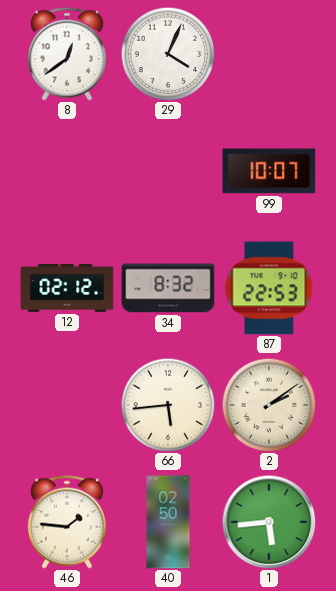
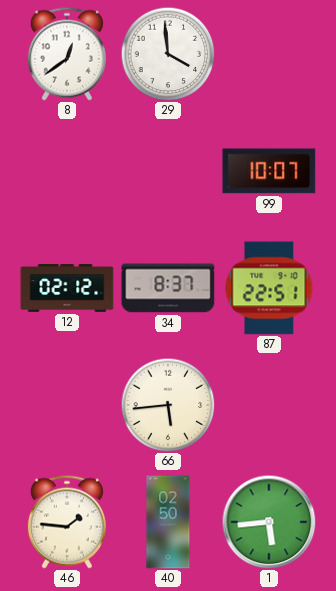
29: 4:04 -> 3:59 (168, 54)
34: 8:32 -> 8:37 (168, 288)
87: 22:53 -> 22:51 (269, 288)
2: 2:09 -> none (269, 405)
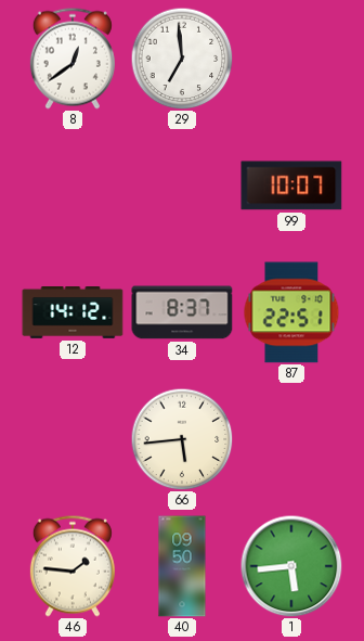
29: 3:59 -> 6:59 (182, 59)
12: 02:12 -> 14:12 (73, 312)
40: 02:50 -> 09:50 (182, 566)
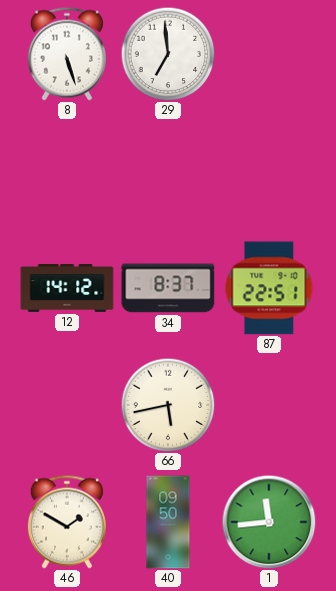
8: 12:39 -> 5:27 (67, 54)
99: 10:07 -> none (291, 185)
66: 5:44 -> 5:43 (168, 405)
46: 1:46 -> 1:50 (67, 522)
1: 5:44 -> 11:44 (269, 522)
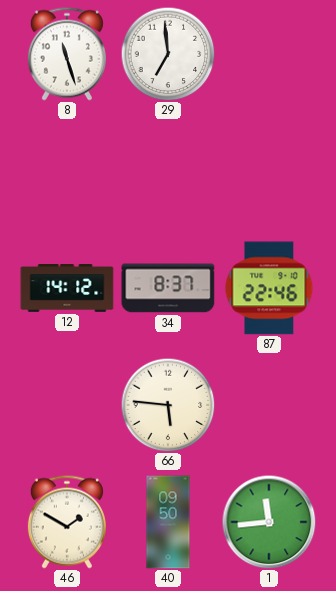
8: 5:27 -> 11:27 (67, 54)
87: 22:51 -> 22:46 (269, 288)
66: 5:43 -> 5:46 (168, 405)
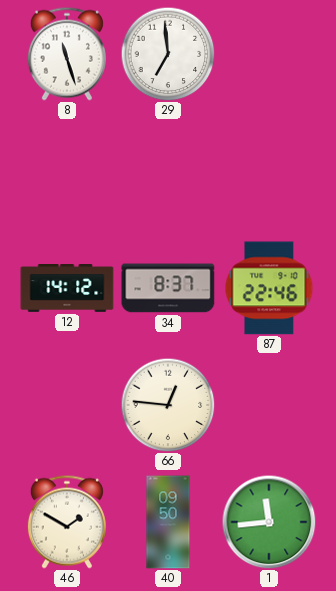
66: 5:46 -> 12:46 (168, 405)
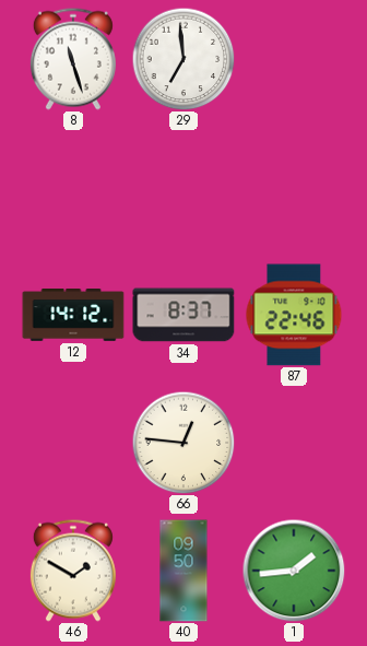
1: 11:44 -> 1:44 (294, 571)
